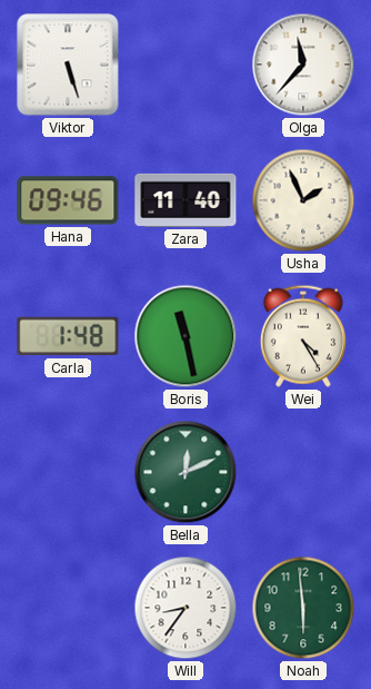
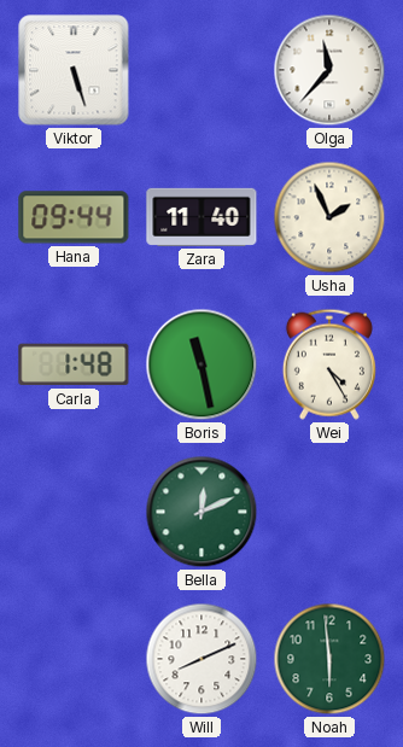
Hana: 09:46 -> 09:44 (74, 217)
Will: 8:36 -> 8:11 (201, 659)
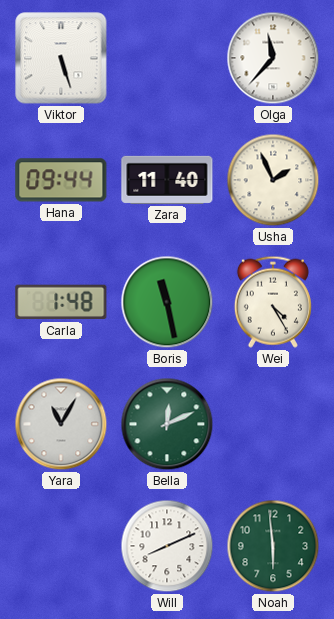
Yara: none -> 11:05 (61, 424)
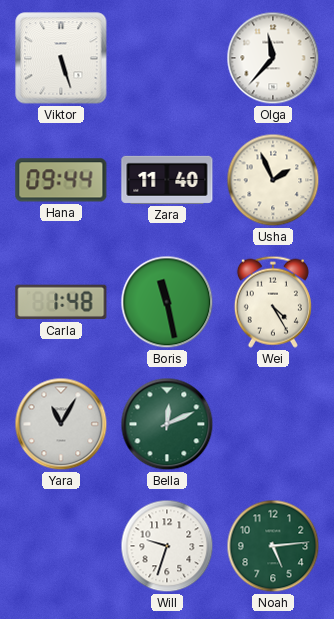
Will: 8:11 -> 9:33 (167, 546)
Noah: 5:59 -> 5:14 (273, 546)
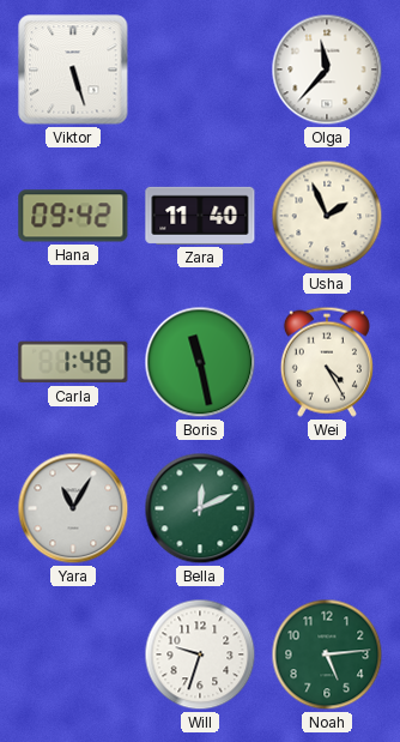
Hana: 09:44 -> 09:42 (73, 216)
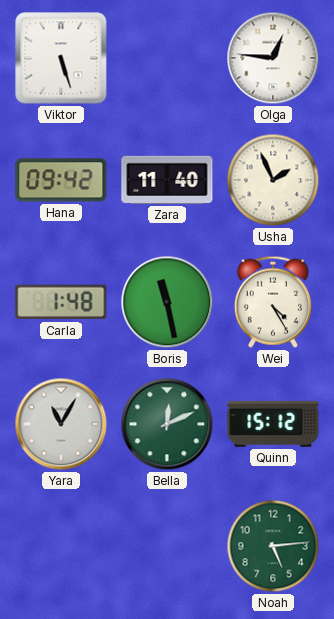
Olga: 11:37 -> 12:46 (273, 58)
Quinn: none -> 15:12 (273, 424)
Will: 9:33 -> none (200, 654)
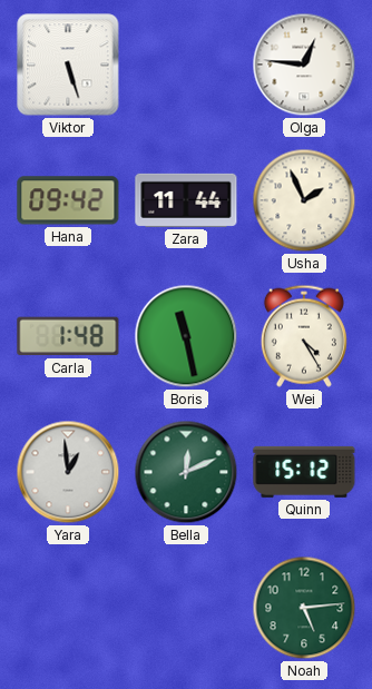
Zara: 11:40 -> 11:44 (186, 200)
Yara: 11:05 -> 12:59 (68, 472)
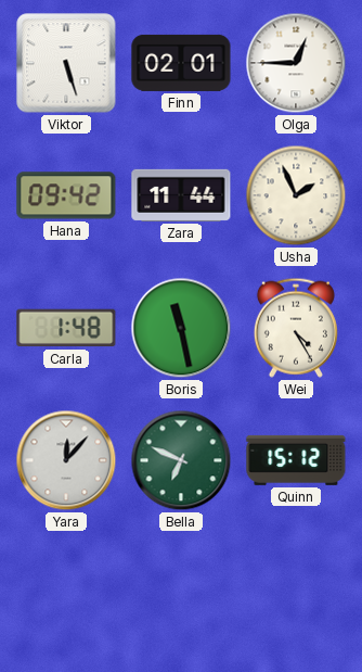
Finn: none -> 02:01 (181, 63)
Olga: 12:46 -> 12:45 (296, 63)
Yara: 12:59 -> 12:07 (66, 460)
Bella: 12:11 -> 6:49 (181, 460)
Noah: 5:14 -> none (304, 608)
